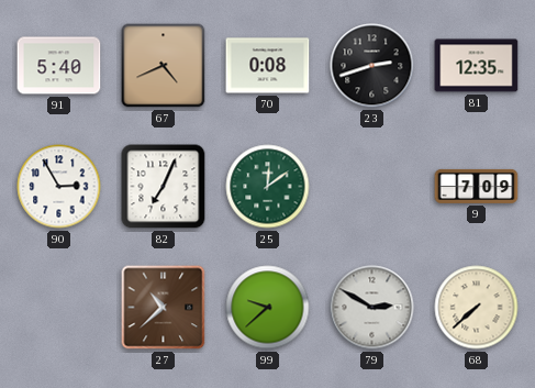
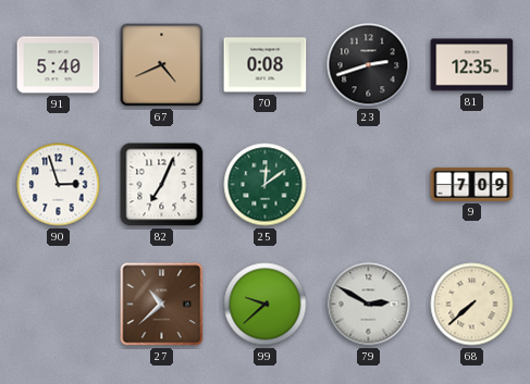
90: 2:55 -> 2:57 (59, 185)
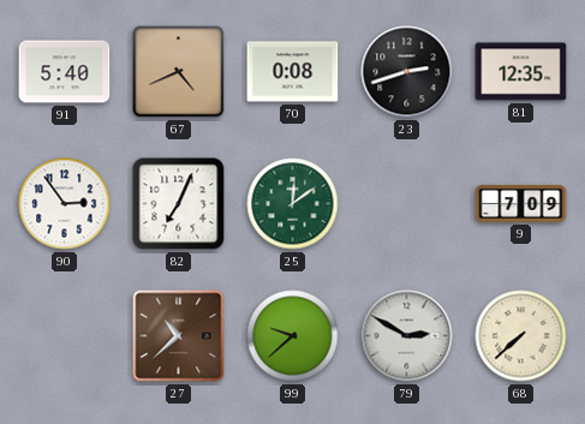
90: 2:57 -> 2:54 (65, 204)
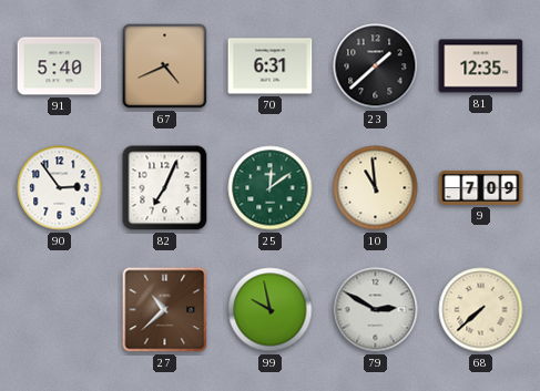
70: 0:08 -> 6:31 (271, 66)
23: 2:42 -> 1:38 (376, 66)
10: none -> 10:59 (376, 188)
99: 9:38 -> 9:58 (271, 310)
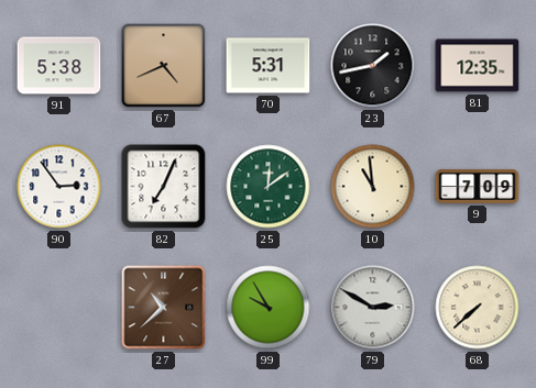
91: 5:40 -> 5:38 (59, 66)
70: 6:31 -> 5:31 (269, 66)
23: 1:38 -> 1:43 (373, 66)
99: 9:58 -> 9:55 (269, 308)
